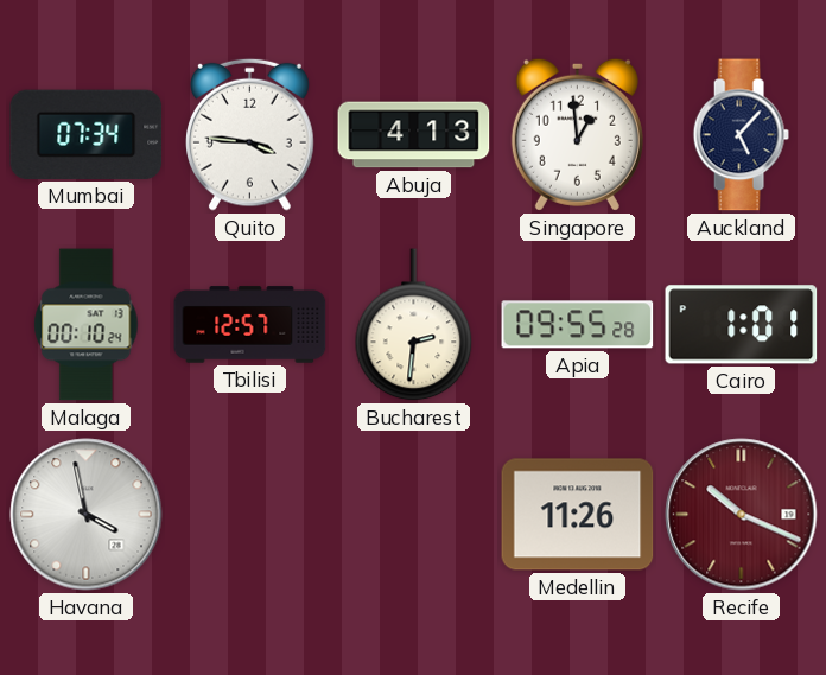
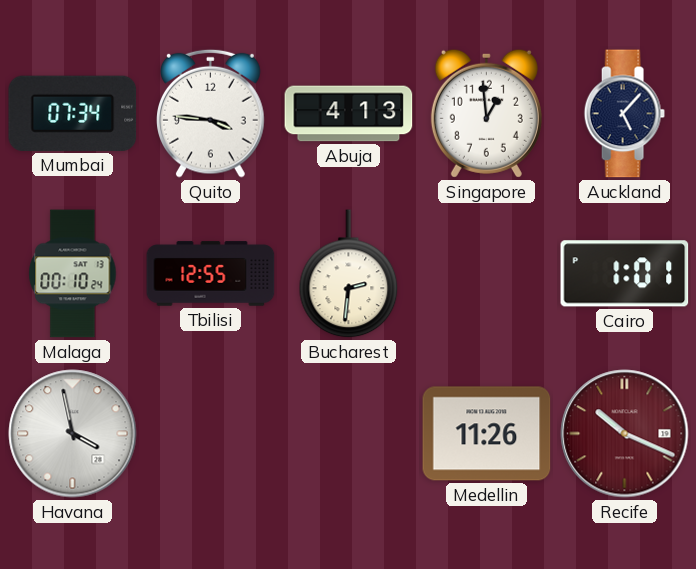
Tbilisi: 12:57 -> 12:55 (211, 274)
Apia: 09:55 -> none (578, 325)
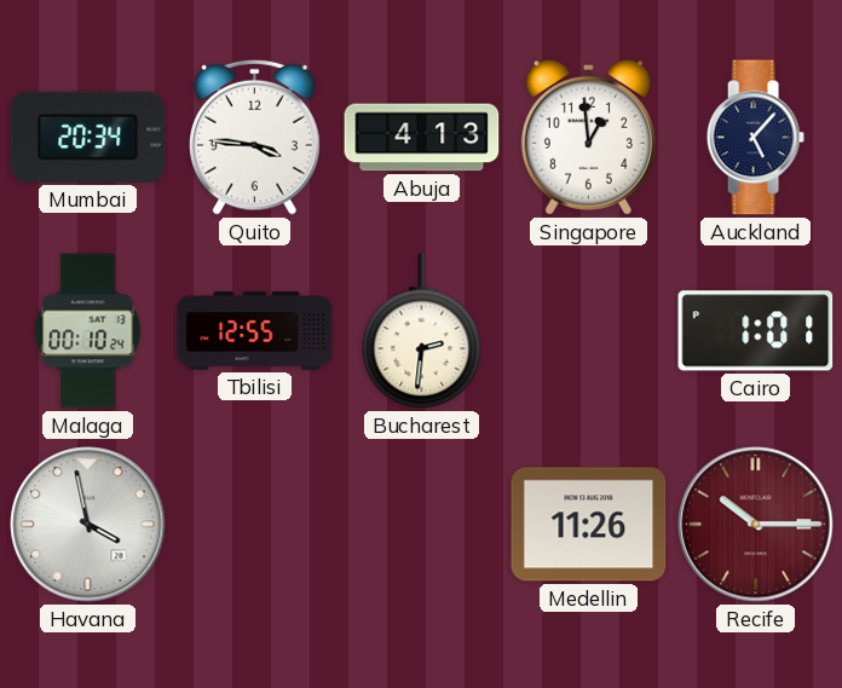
Mumbai: 07:34 -> 20:34 (88, 137)
Recife: 10:19 -> 10:15 (756, 525)
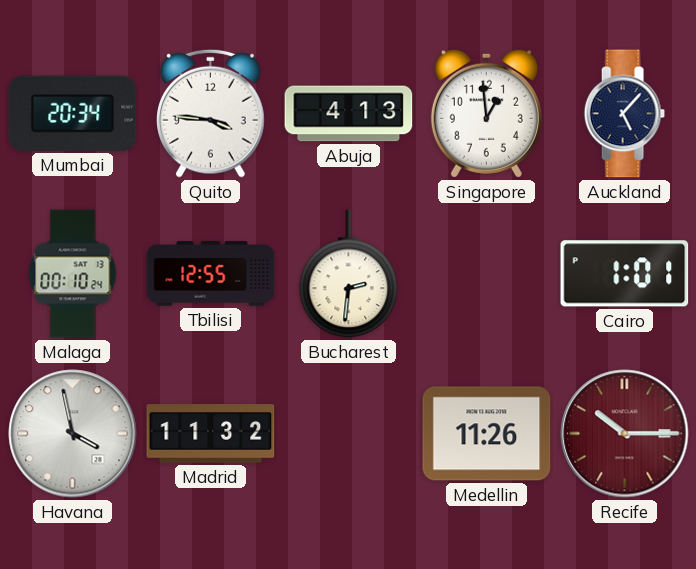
Madrid: none -> 11:32 (211, 434)
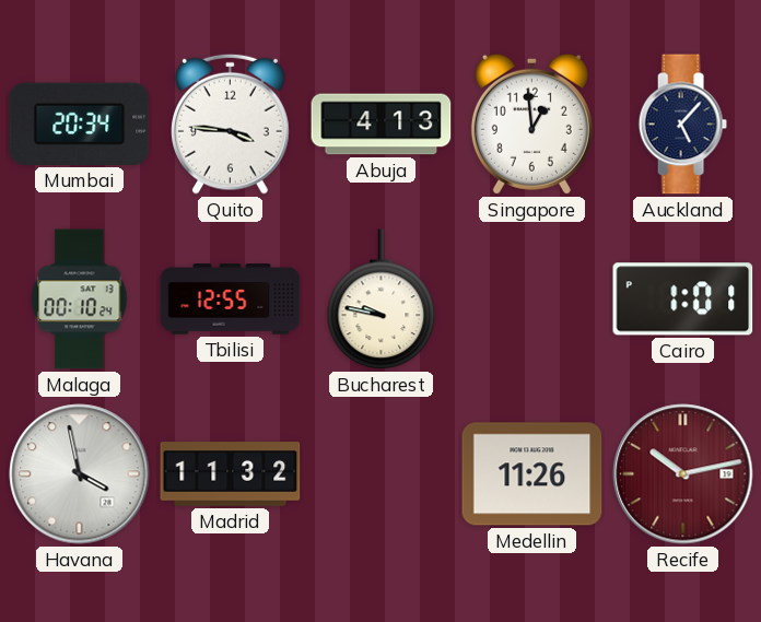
Bucharest: 2:31 -> 9:47 (382, 300)
Recife: 10:15 -> 10:13 (683, 474)
